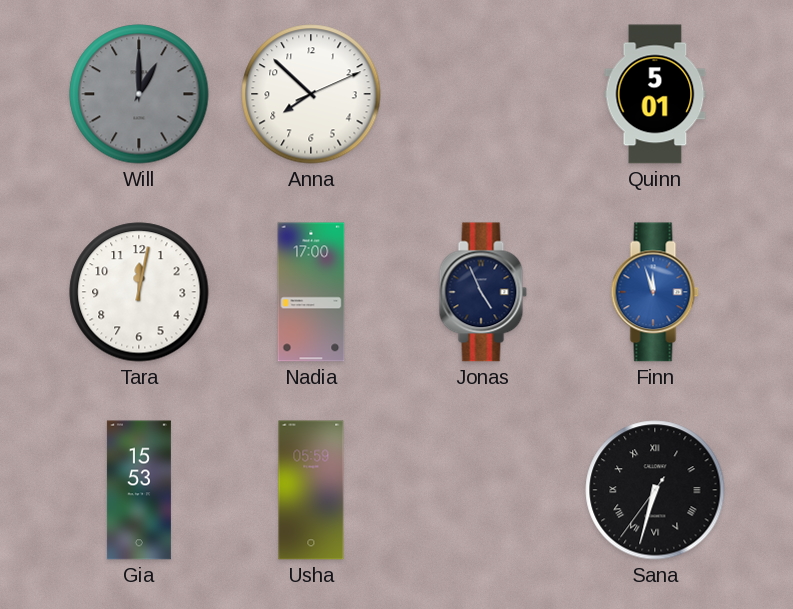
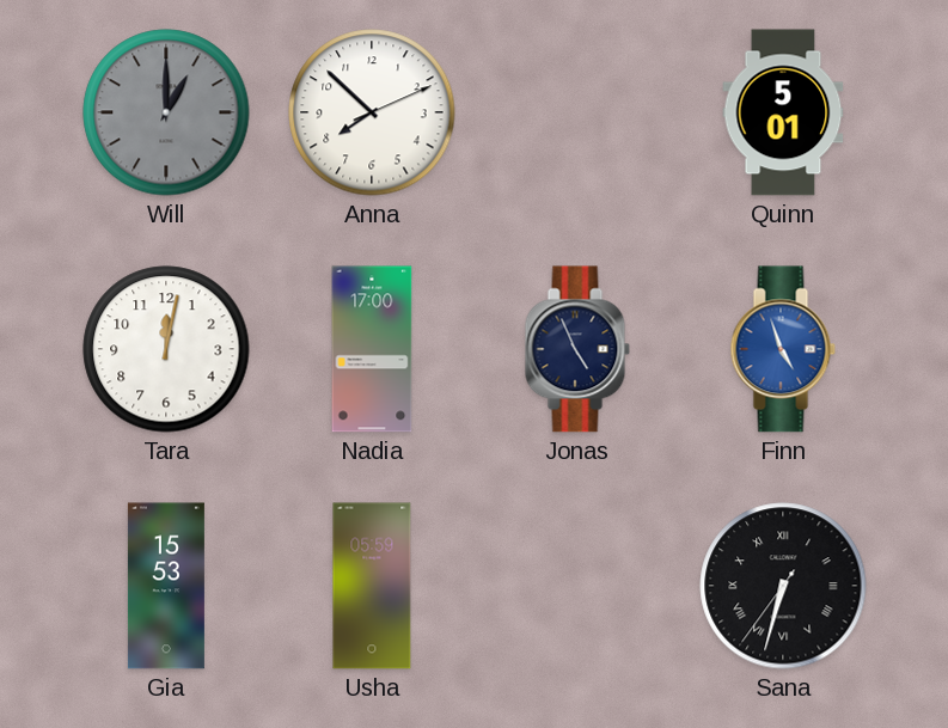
Finn: 11:57 -> 4:57 (783, 349)
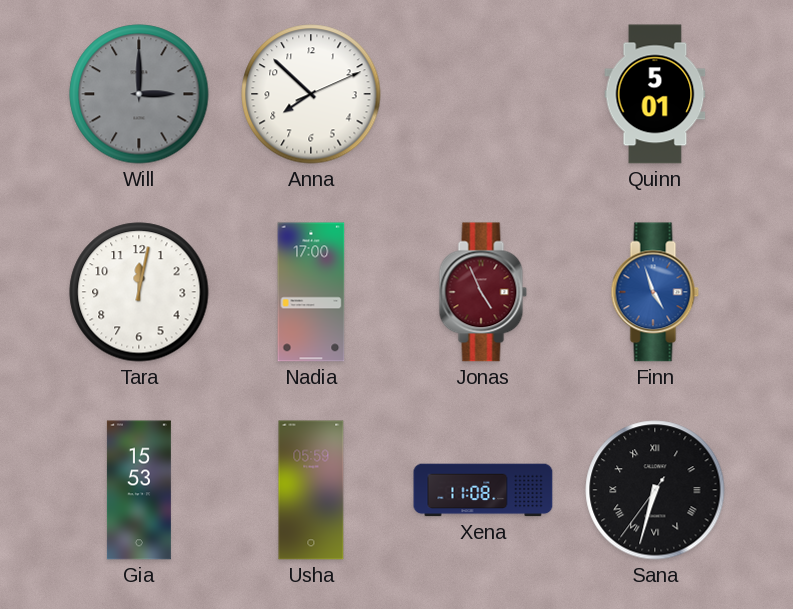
Will: 1:00 -> 3:00 (139, 94)
Jonas dial: navy -> burgundy (483, 292)
Xena: none -> 11:08 (483, 490)
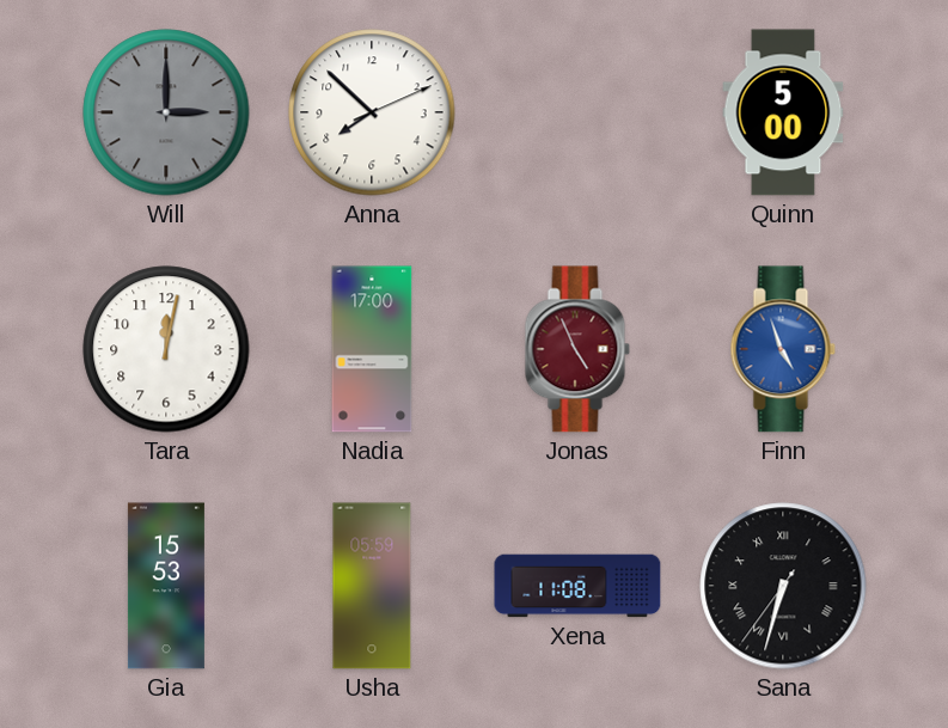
Quinn: 5:01 -> 5:00 (783, 112)
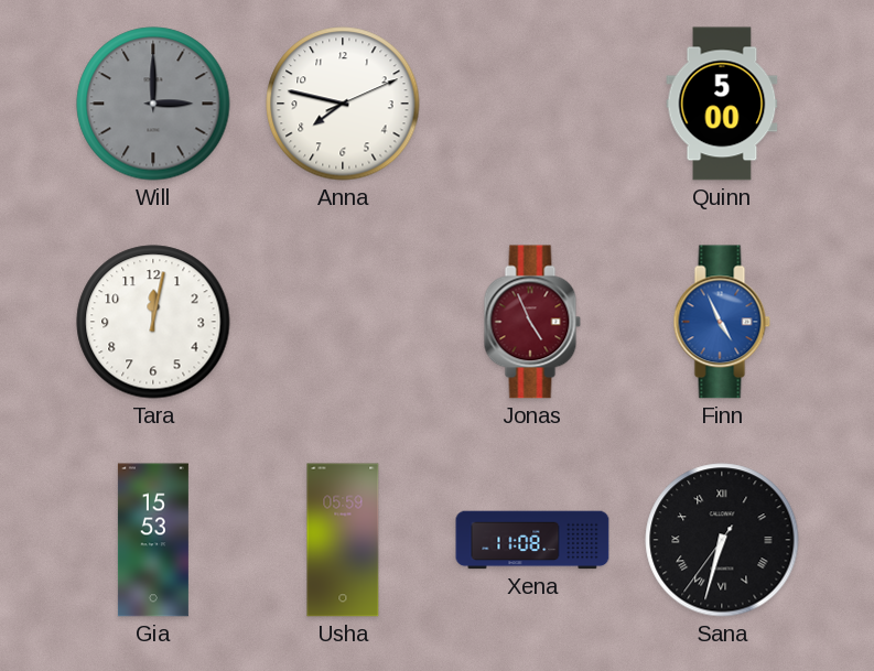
Anna: 7:52 -> 7:47 (343, 104)
Nadia: 17:00 -> none (372, 349)
Finn: 4:57 -> 4:56 (722, 322)
